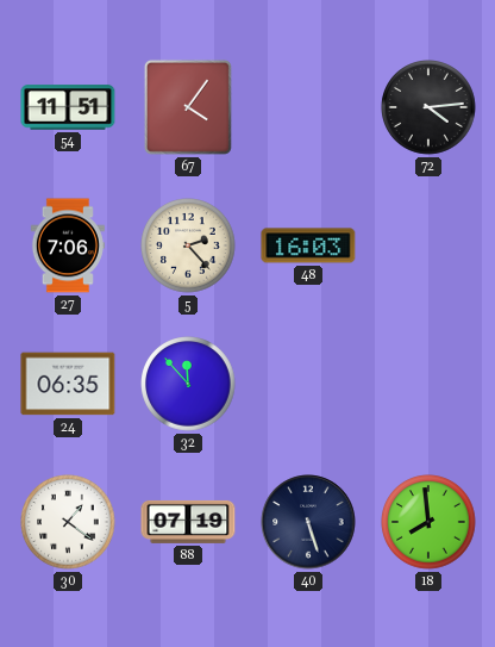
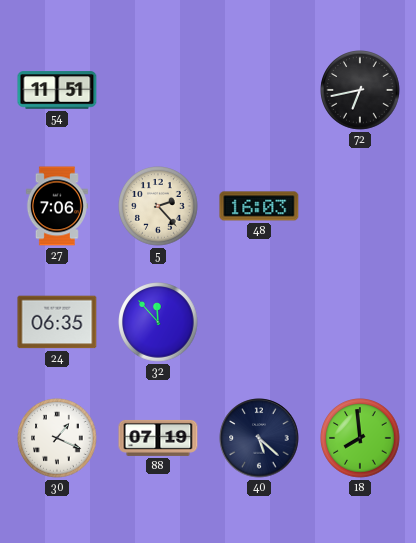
67: 4:06 -> none (188, 107)
72: 4:14 -> 6:43 (360, 90)
30: 1:21 -> 1:19 (57, 438)
40: 5:27 -> 5:22 (259, 438)
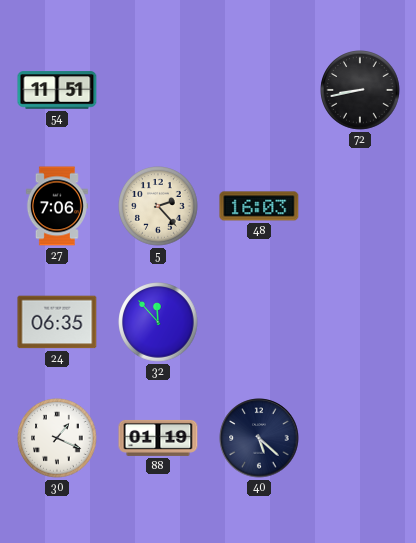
72: 6:43 -> 8:43 (360, 90)
88: 07:19 -> 01:19 (158, 438)
18: 7:59 -> none (360, 438)
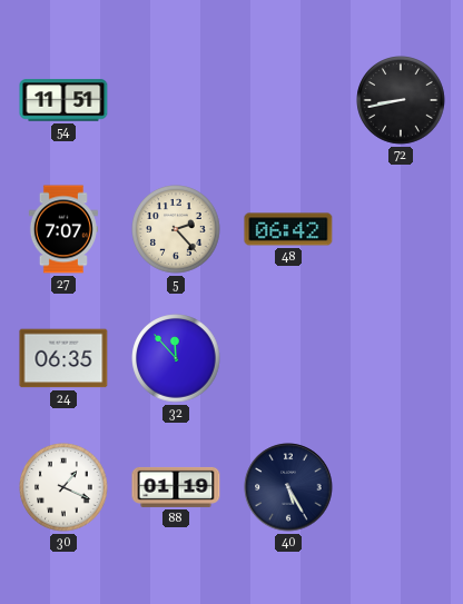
27: 7:06 -> 7:07 (63, 229)
48: 16:03 -> 06:42 (288, 229)
40: 5:22 -> 5:25 (288, 487)
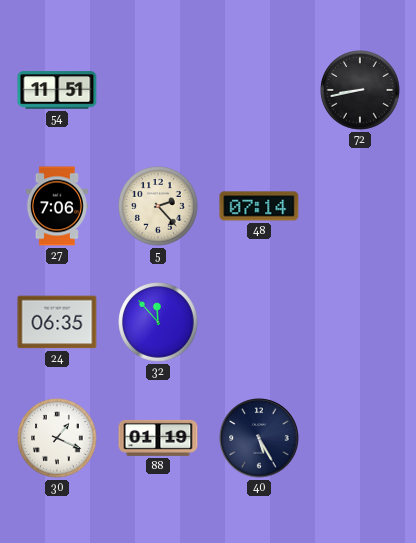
27: 7:07 -> 7:06 (57, 206)
48: 06:42 -> 07:14 (259, 206)
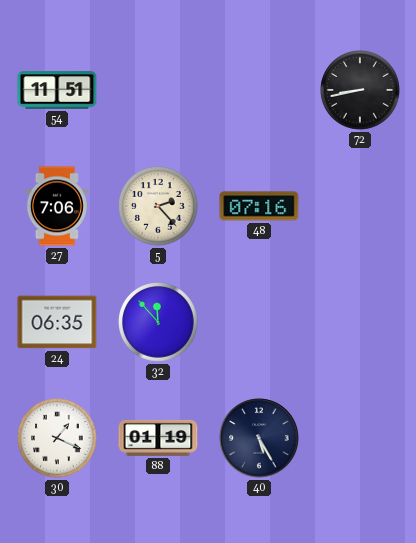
48: 07:14 -> 07:16 (259, 206)
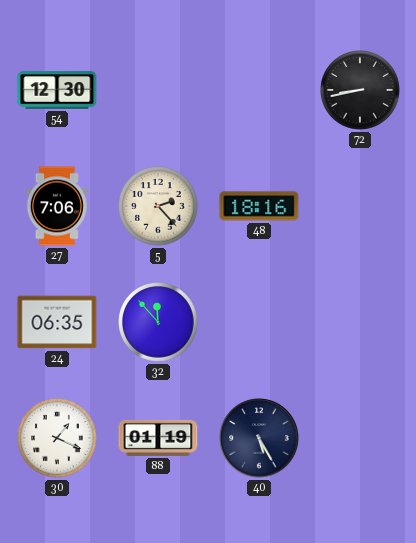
54: 11:51 -> 12:30 (57, 90)
48: 07:16 -> 18:16 (259, 206)
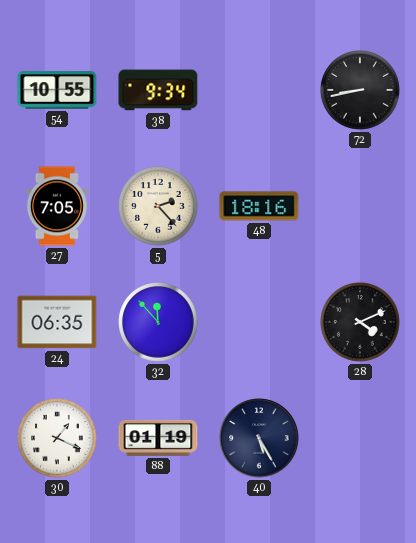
54: 12:30 -> 10:55 (57, 90)
38: none -> 9:34 (158, 90)
27: 7:06 -> 7:05 (57, 206)
28: none -> 4:11 (360, 322)
